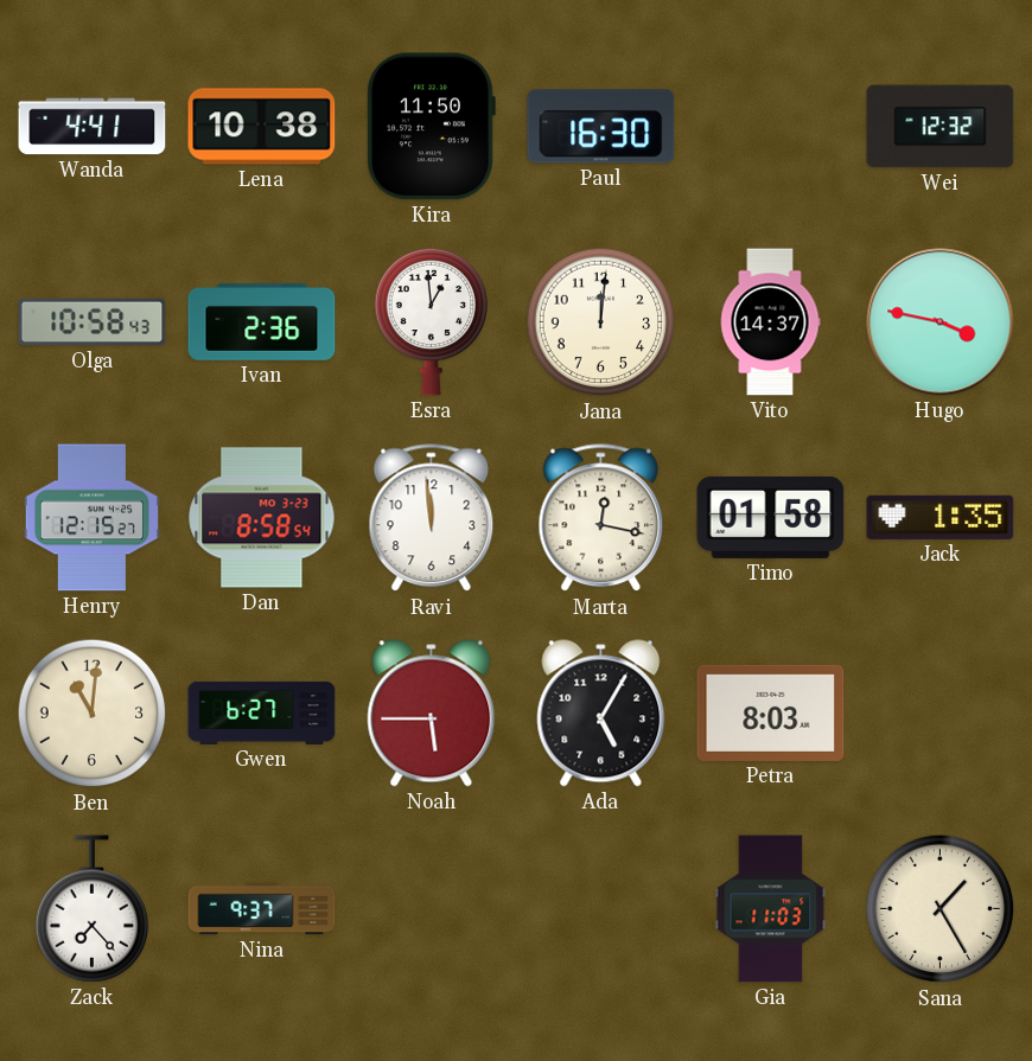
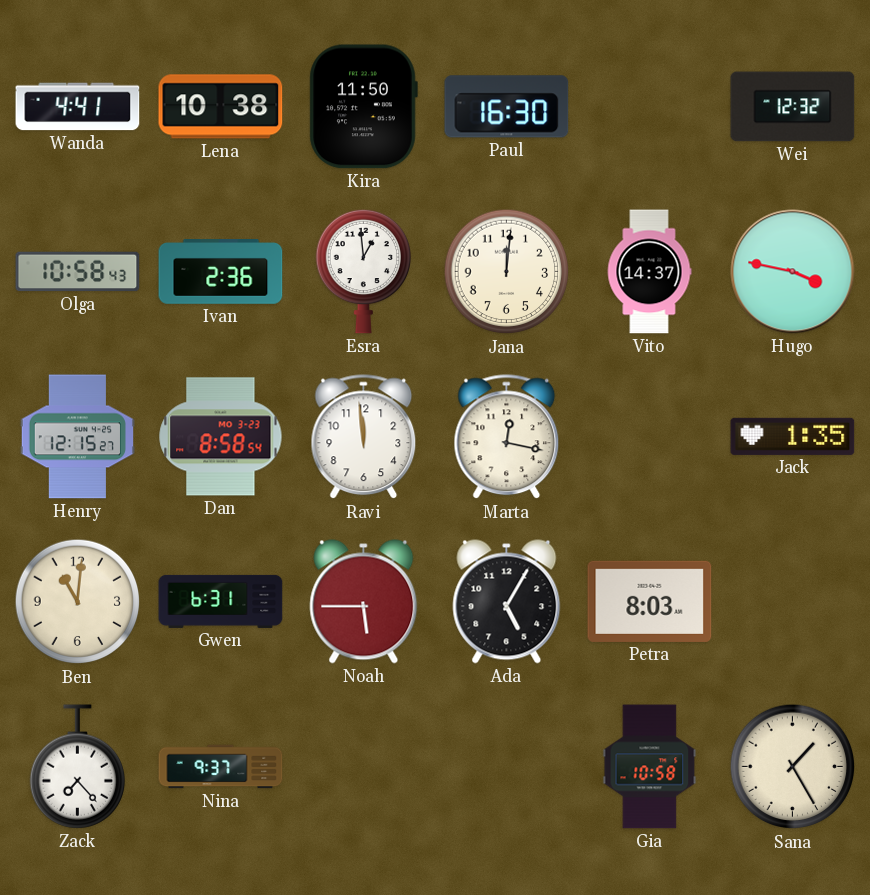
Timo: 01:58 -> none (771, 517)
Gwen: 6:27 -> 6:31 (221, 601)
Gia: 11:03 -> 10:58 (650, 767)
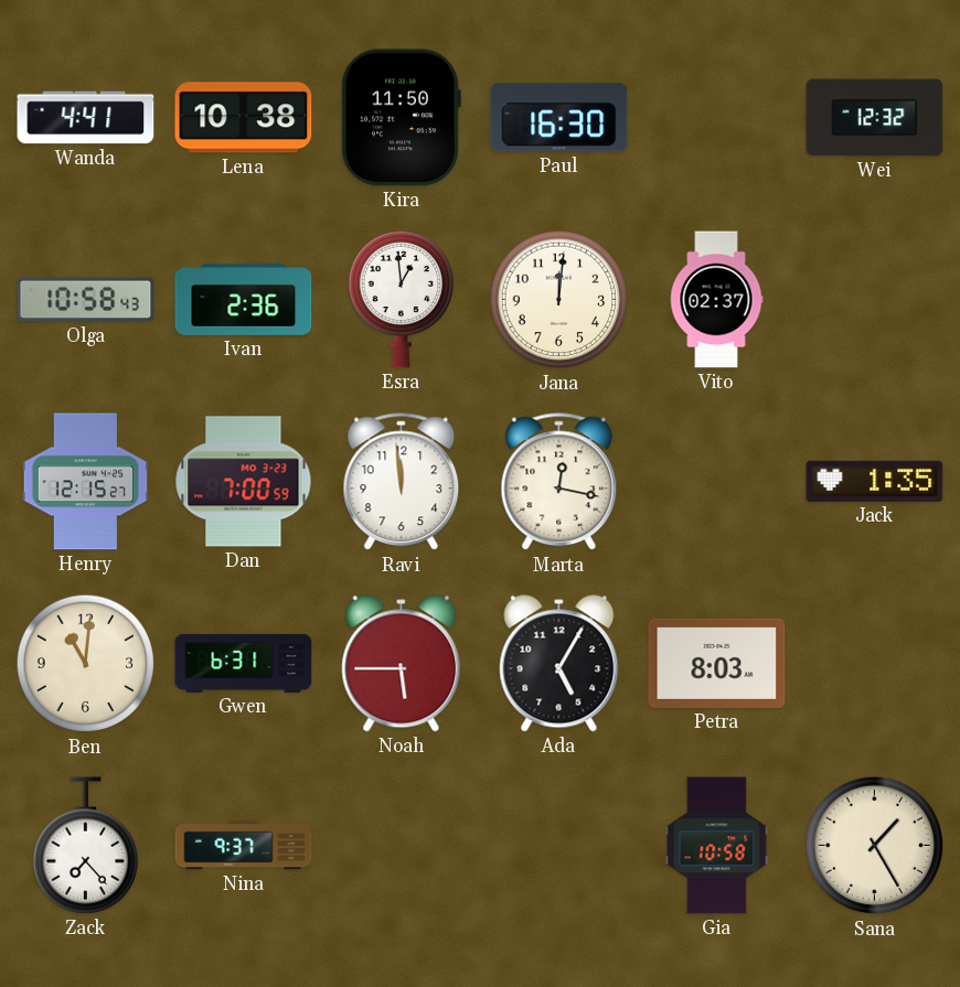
Vito: 14:37 -> 02:37 (716, 300)
Hugo: 3:47 -> none (793, 272)
Dan: 8:58 -> 7:00 (244, 482)
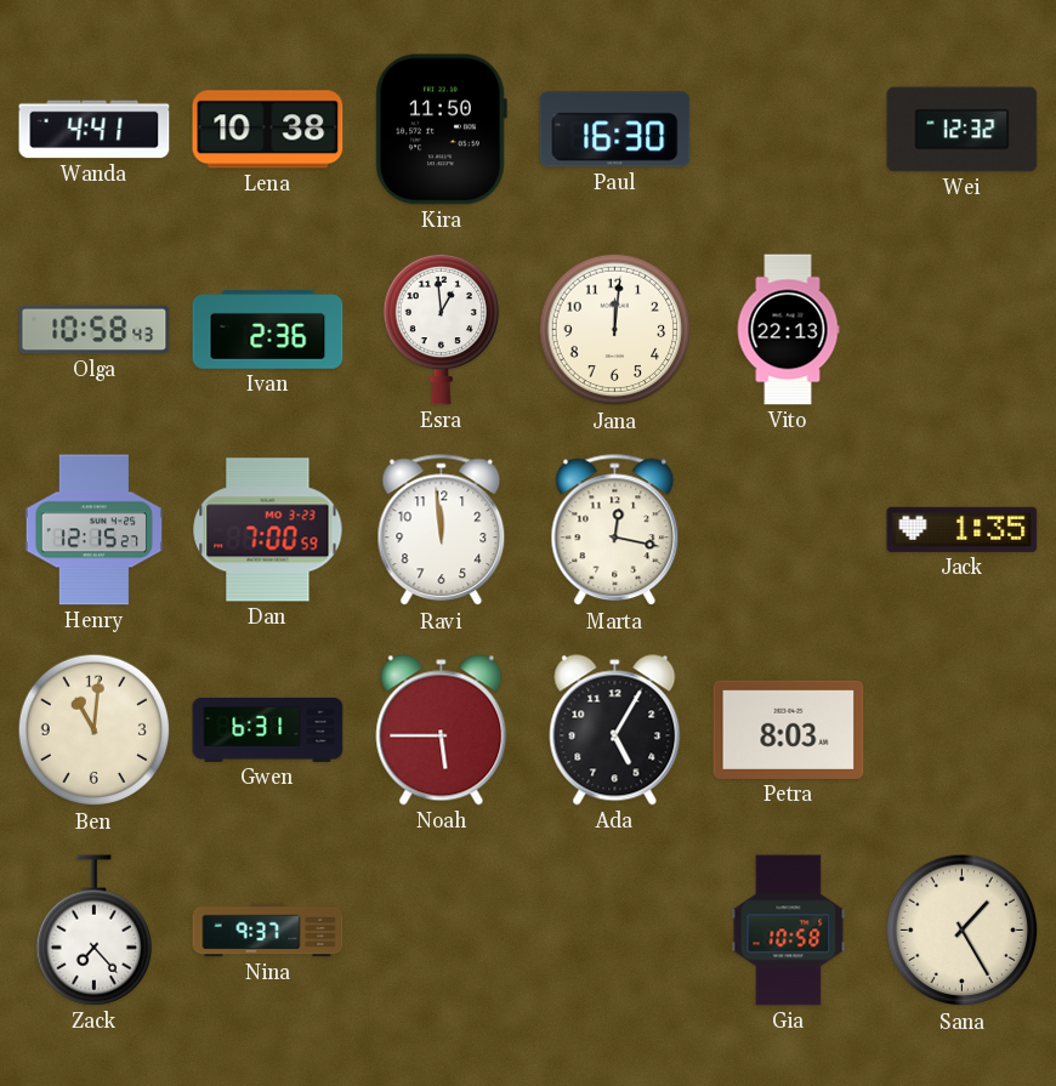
Vito: 02:37 -> 22:13 (788, 330)
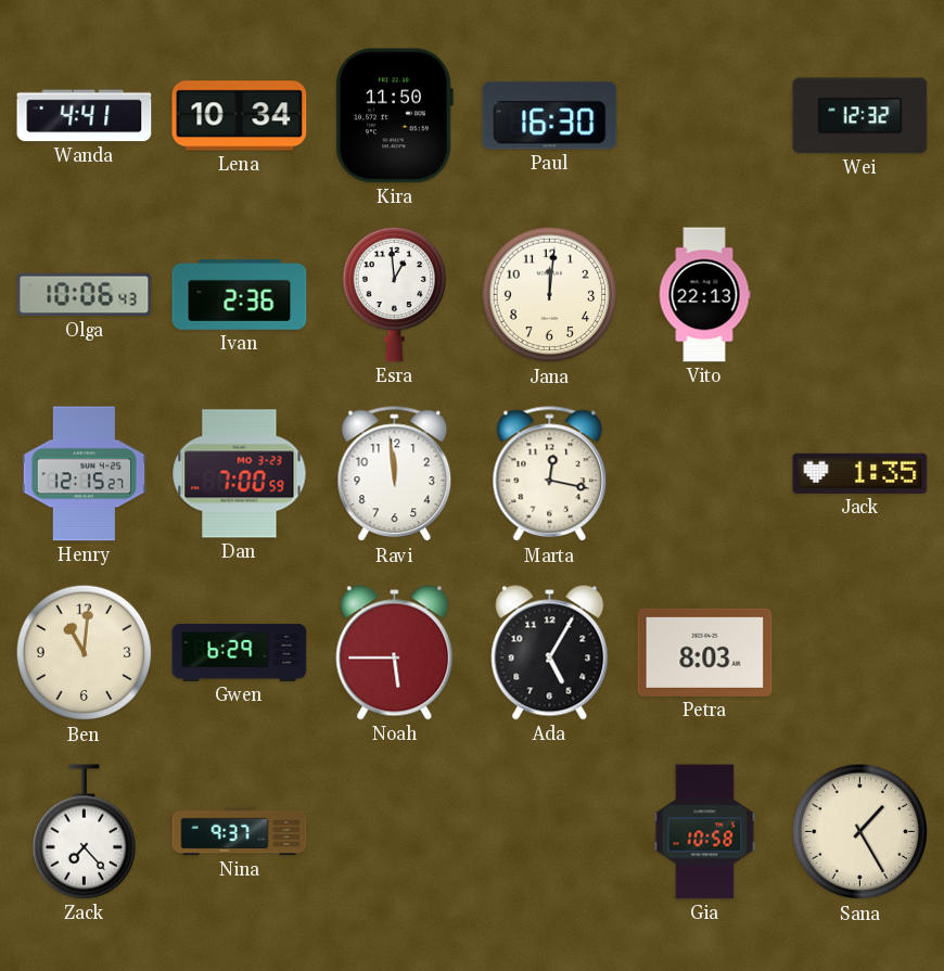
Lena: 10:38 -> 10:34 (240, 116)
Olga: 10:58 -> 10:06 (85, 295)
Gwen: 6:31 -> 6:29 (240, 652)
